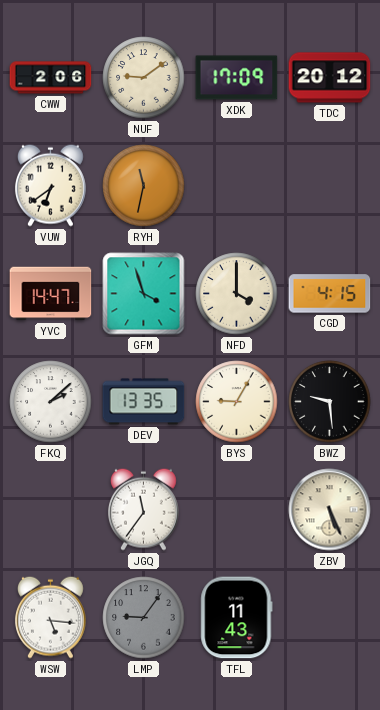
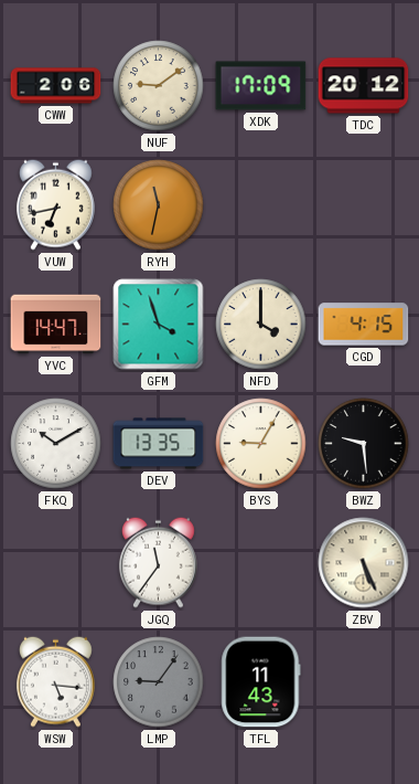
VUW: 6:39 -> 6:43 (55, 204)
FKQ: 2:08 -> 10:10 (56, 444)
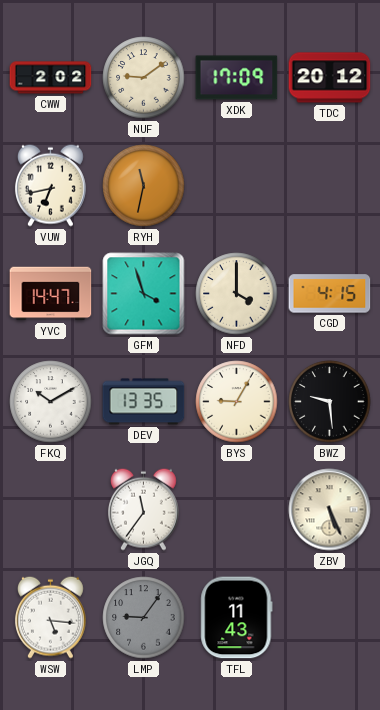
CWW: 2:06 -> 2:02 (51, 78)
